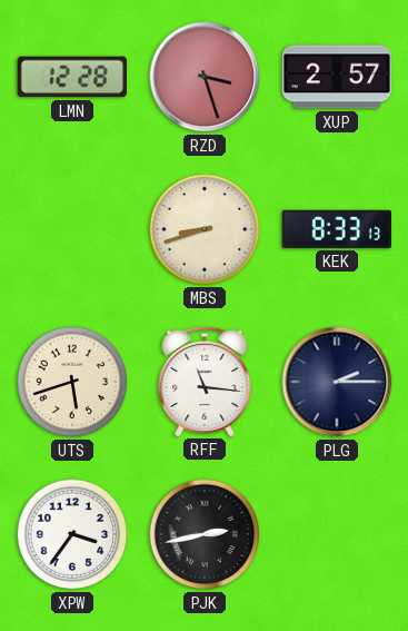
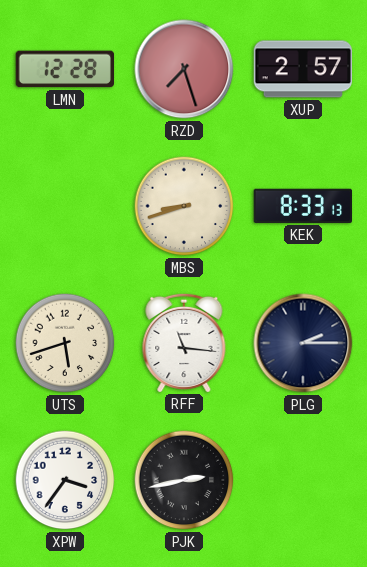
RZD: 3:27 -> 7:27 (184, 69)
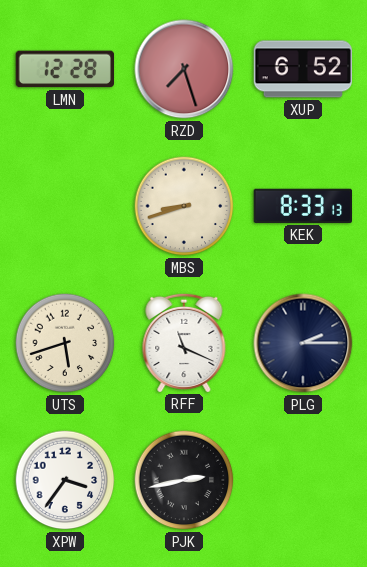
XUP: 2:57 -> 6:52 (302, 69)
RFF: 11:16 -> 11:19 (184, 342)
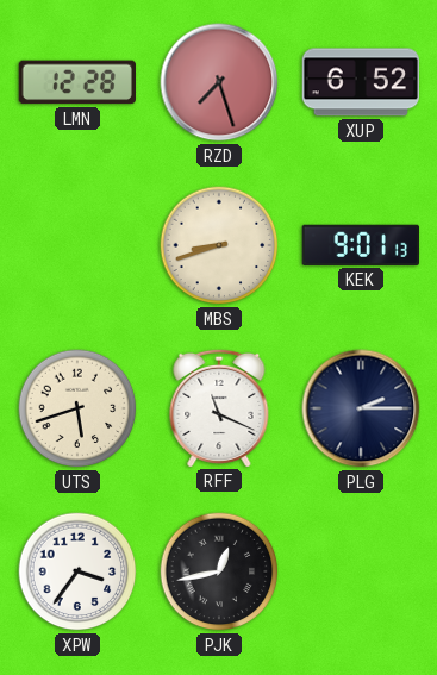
KEK: 8:33 -> 9:01 (360, 245)
PJK: 2:43 -> 12:43 (219, 571)
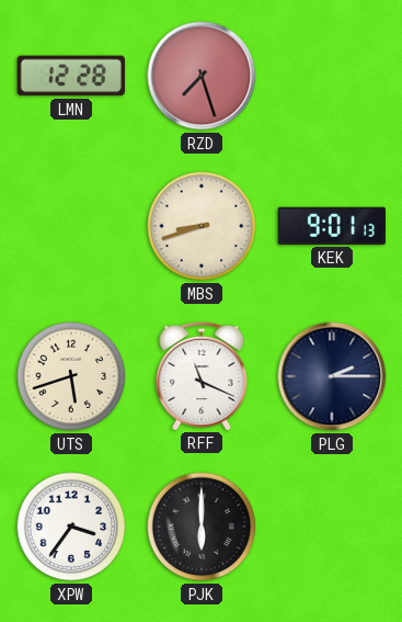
XUP: 6:52 -> none (360, 82)
PJK: 12:43 -> 6:00 (202, 527)
